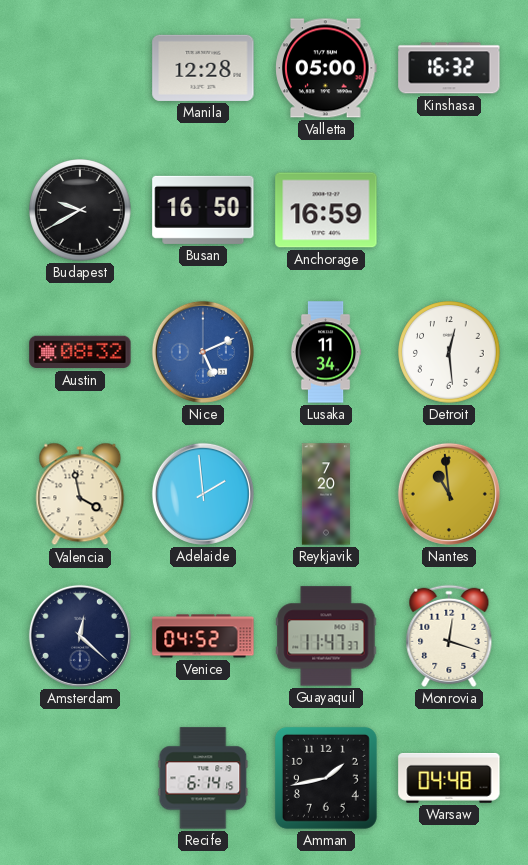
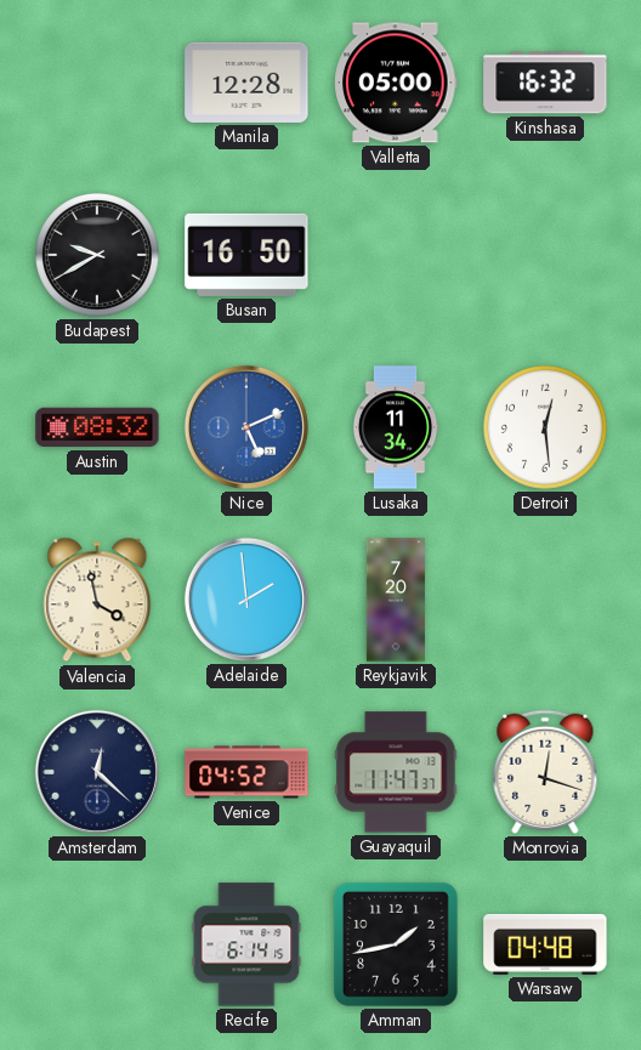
Anchorage: 16:59 -> none (326, 210)
Nantes: 10:59 -> none (449, 494)
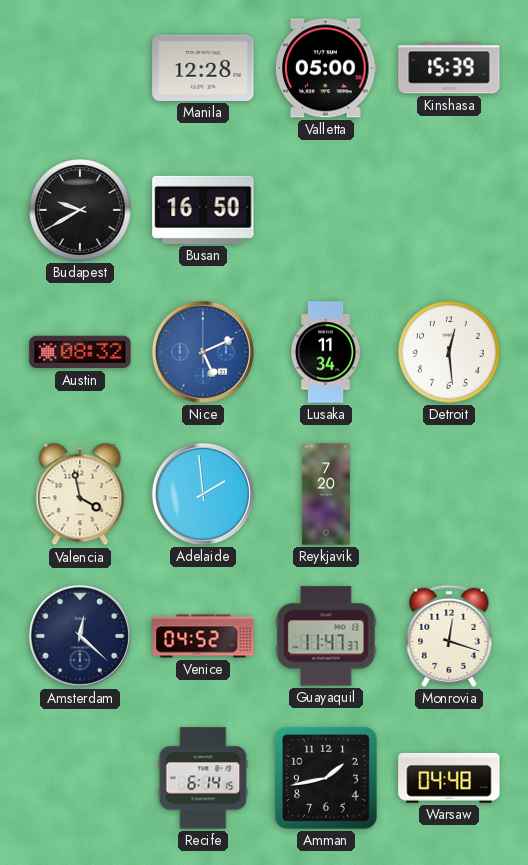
Kinshasa: 16:32 -> 15:39 (449, 68)
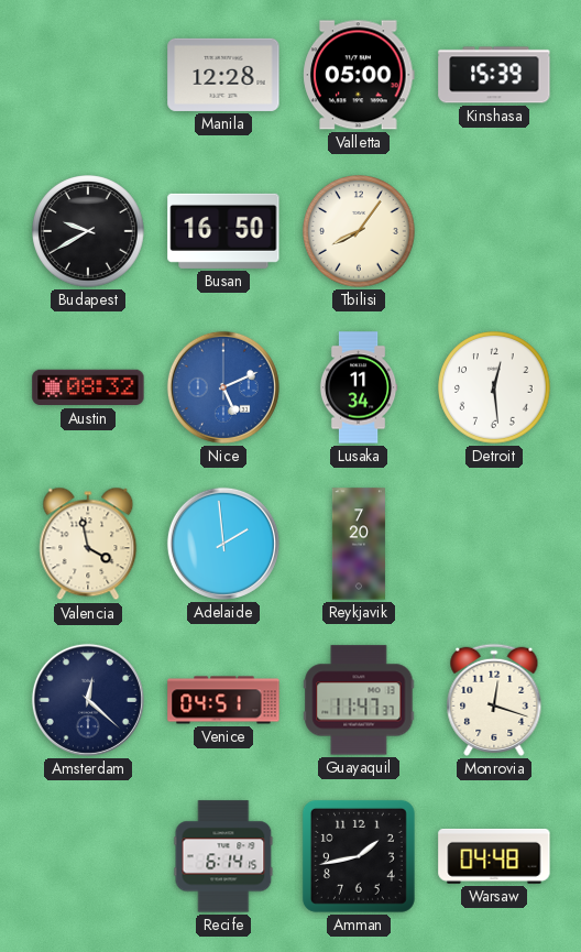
Tbilisi: none -> 8:06 (359, 231)
Venice: 04:52 -> 04:51 (223, 700)
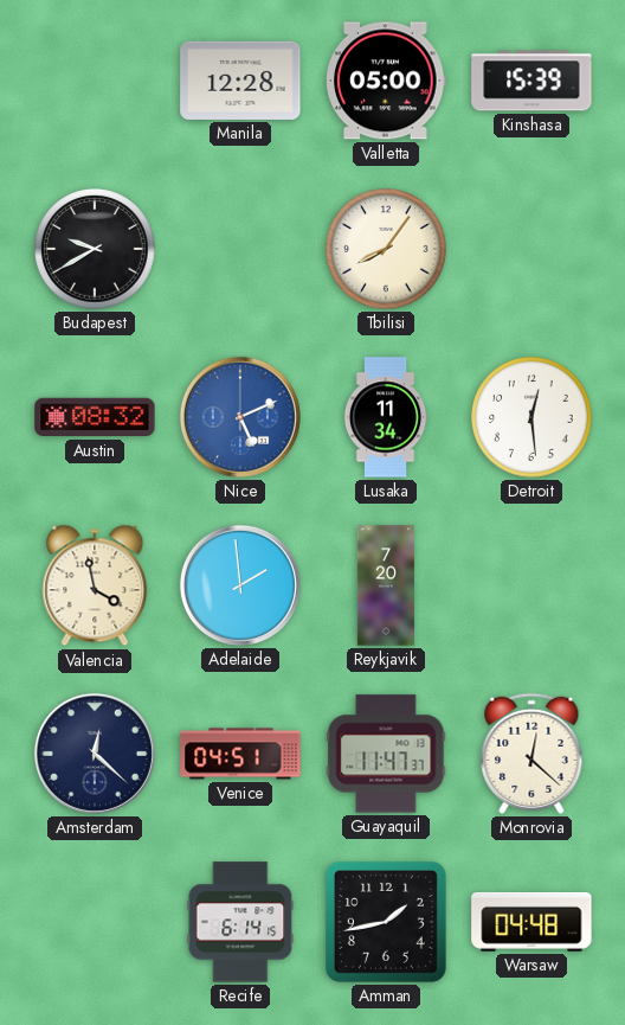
Busan: 16:50 -> none (223, 231)
Monrovia: 12:18 -> 12:22 (531, 754)
